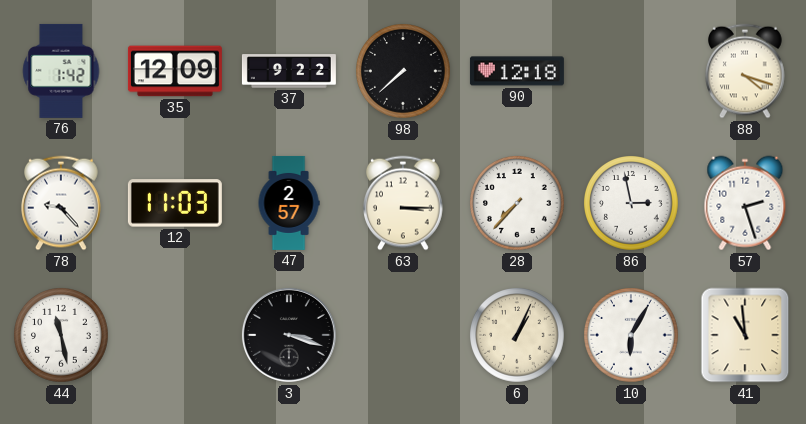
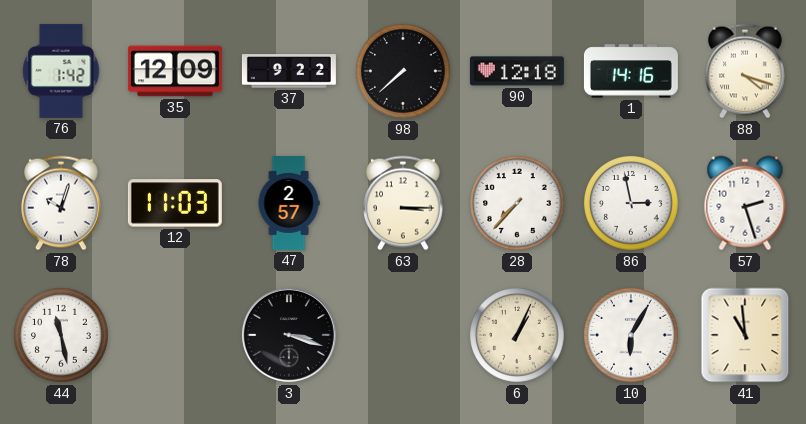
1: none -> 14:16 (631, 71)
78: 9:23 -> 10:03 (62, 203)
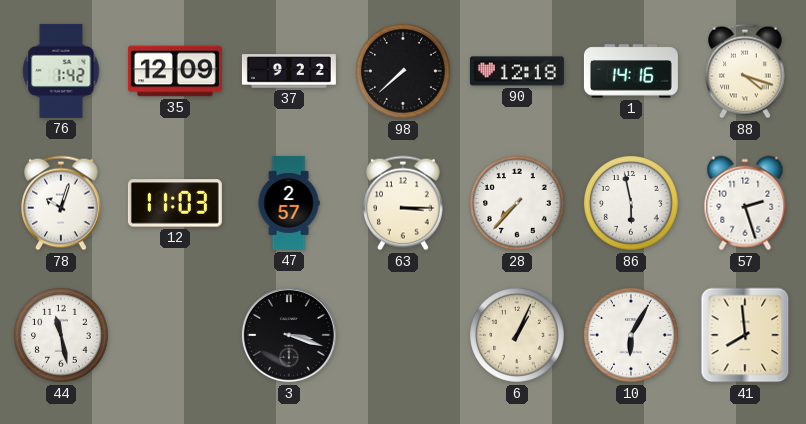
86: 2:58 -> 5:58 (632, 204)
41: 10:59 -> 7:59 (745, 335)
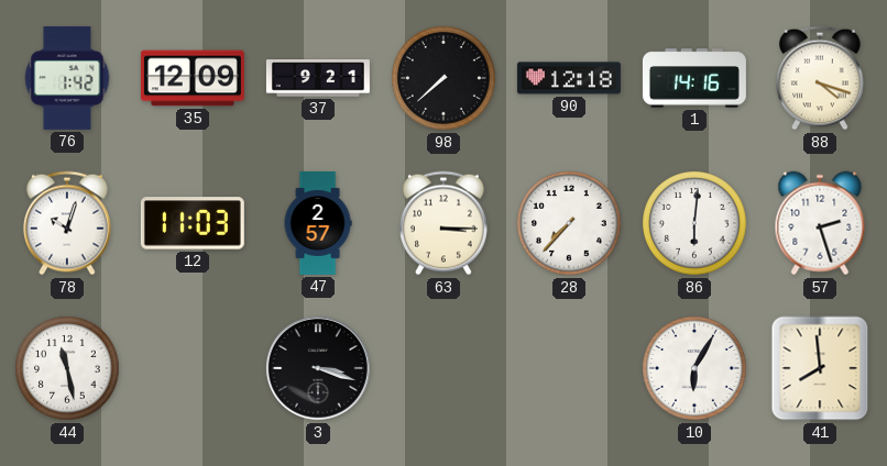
37: 9:22 -> 9:21 (318, 78)
86: 5:58 -> 6:01 (696, 224)
6: 1:04 -> none (518, 336)
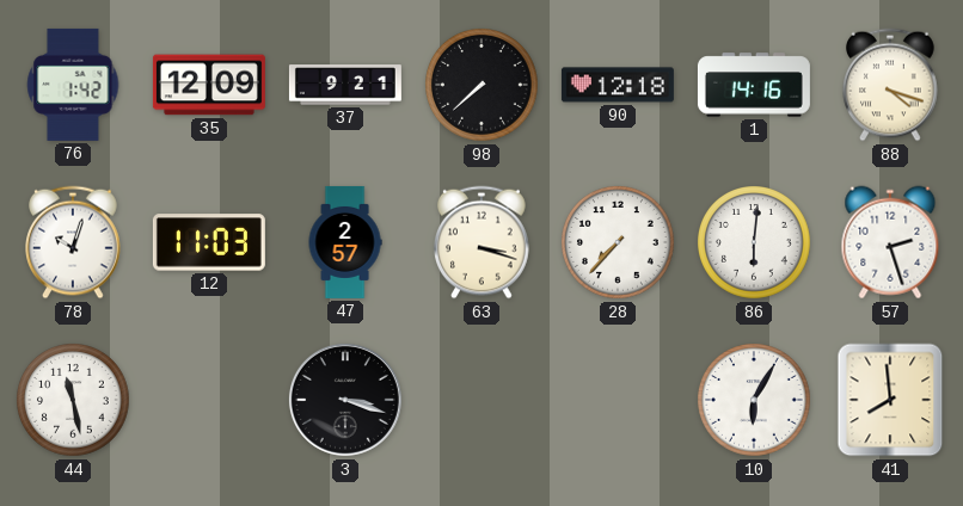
63: 3:15 -> 3:18 (483, 242)
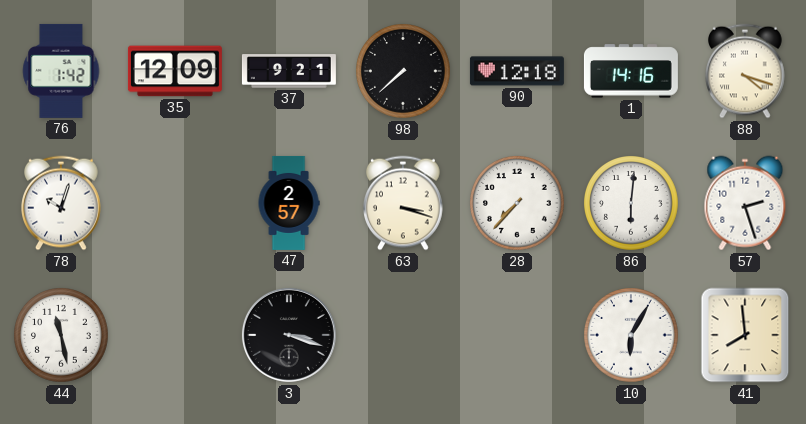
12: 11:03 -> none (209, 242)
